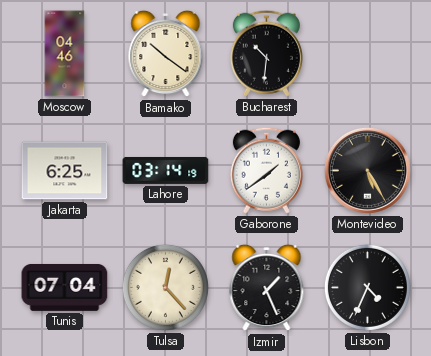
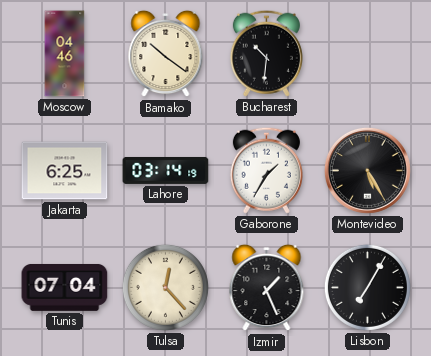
Gaborone: 1:39 -> 1:35 (266, 170)
Lisbon: 4:34 -> 7:05 (367, 287)
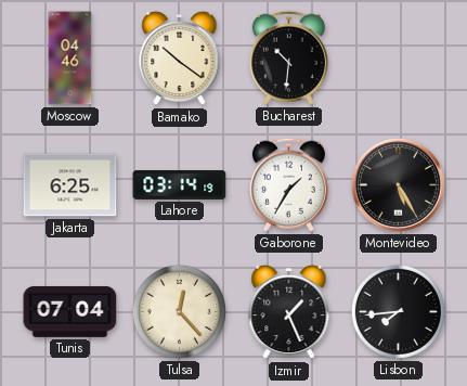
Lisbon: 7:05 -> 7:44 (398, 311)
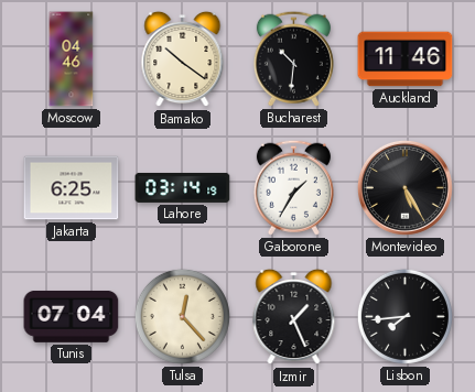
Auckland: none -> 11:46 (406, 59)
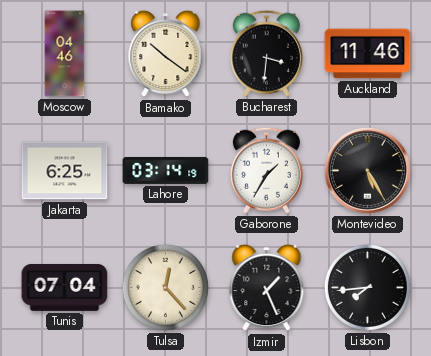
Bucharest: 10:31 -> 3:31 (266, 53)
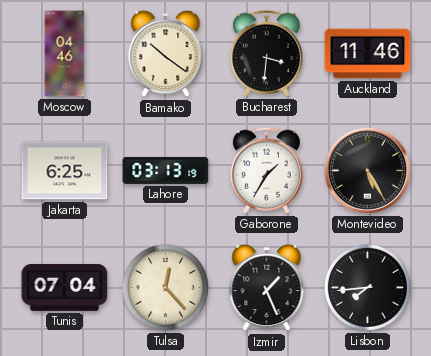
Lahore: 03:14 -> 03:13 (166, 170)
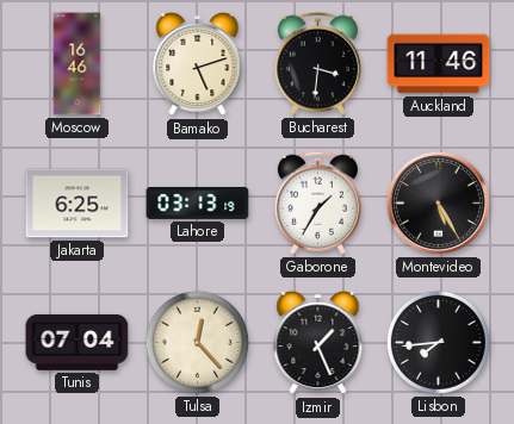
Moscow: 04:46 -> 16:46 (78, 64)
Bamako: 10:21 -> 5:12 (198, 64)
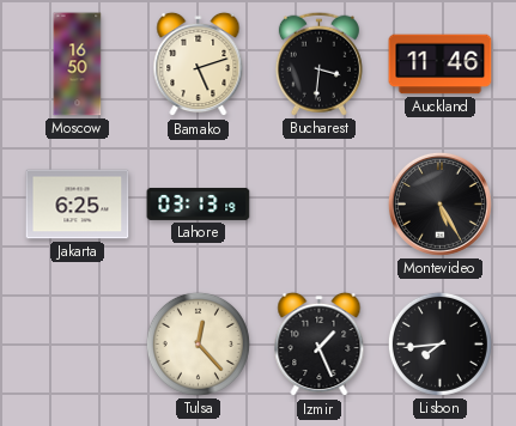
Moscow: 16:46 -> 16:50 (78, 65)
Gaborone: 1:35 -> none (317, 202)
Tunis: 07:04 -> none (78, 342)
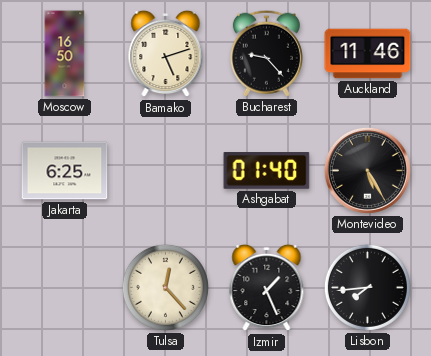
Bucharest: 3:31 -> 9:23 (266, 53)
Lahore: 03:13 -> none (199, 203)
Ashgabat: none -> 01:40 (267, 171)
